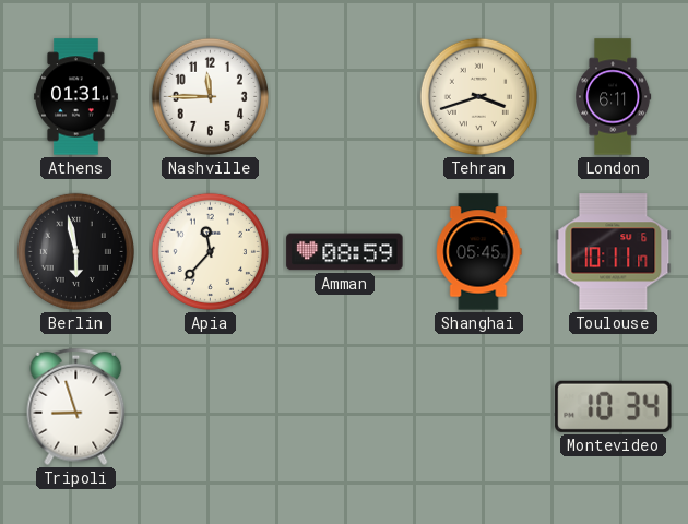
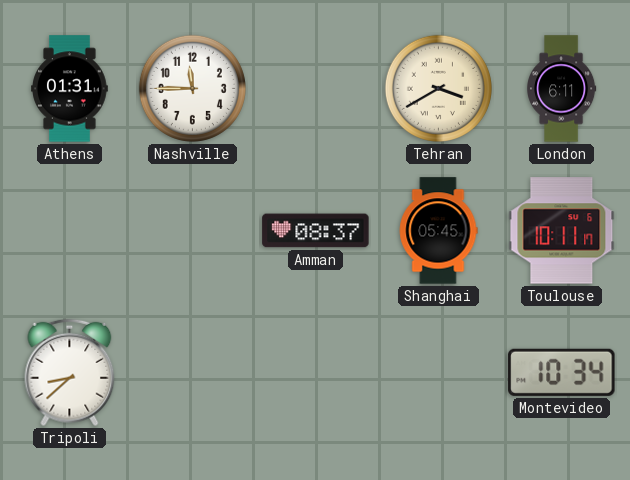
Tehran: 3:42 -> 3:40 (438, 88)
Berlin: 5:58 -> none (75, 251)
Apia: 11:37 -> none (210, 251)
Amman: 08:59 -> 08:37 (316, 231)
Tripoli: 8:57 -> 8:38 (70, 373)
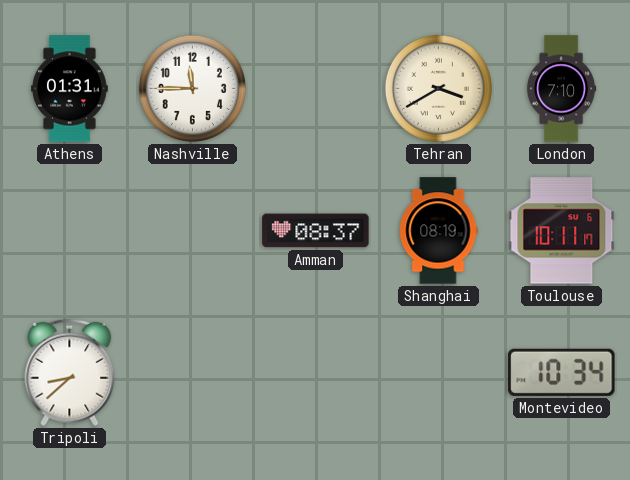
London: 6:11 -> 7:10 (562, 89)
Shanghai: 05:45 -> 08:19 (438, 231)
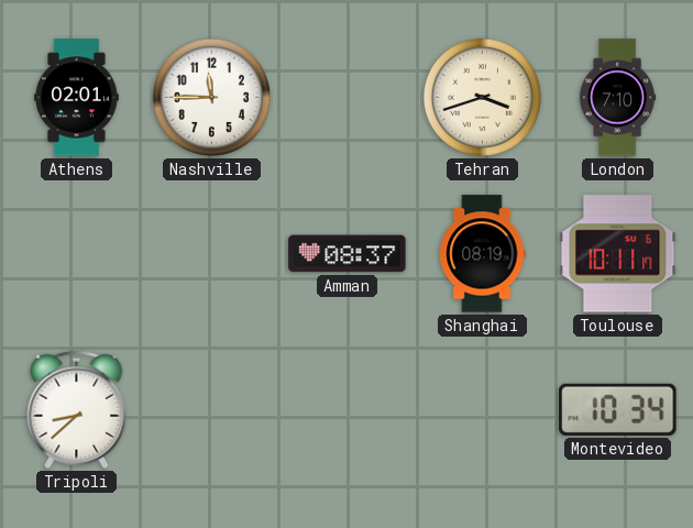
Athens: 01:31 -> 02:01 (77, 98)
Tehran: 3:40 -> 3:42 (482, 97)
